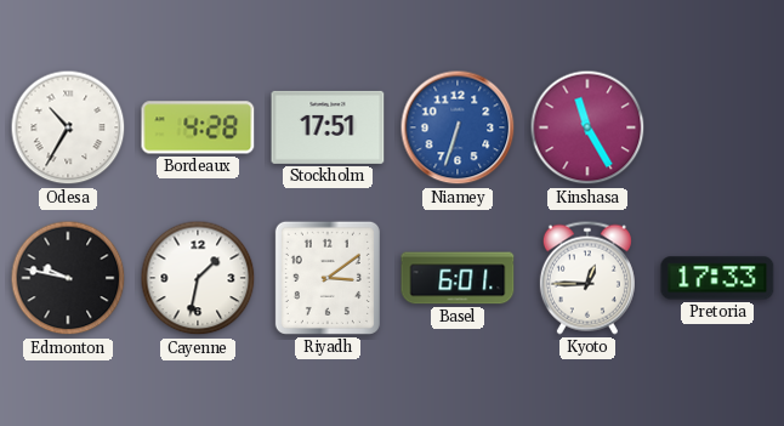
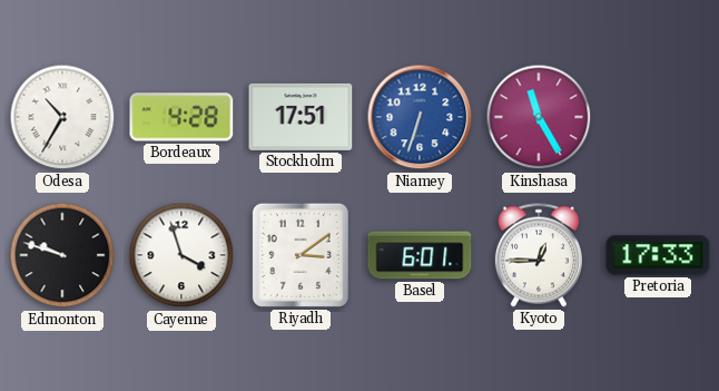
Edmonton: 9:47 -> 9:48 (62, 255)
Cayenne: 1:32 -> 3:57 (181, 255)
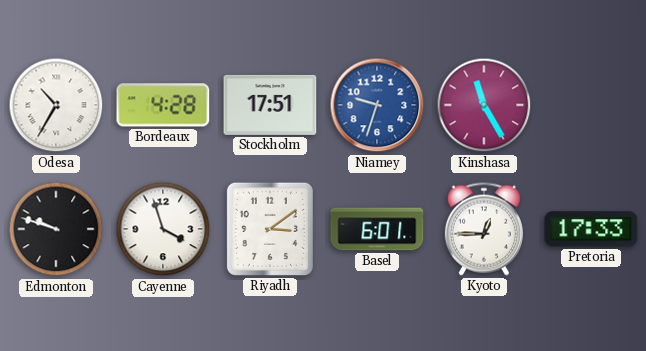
Niamey: 6:33 -> 9:33 (377, 105)
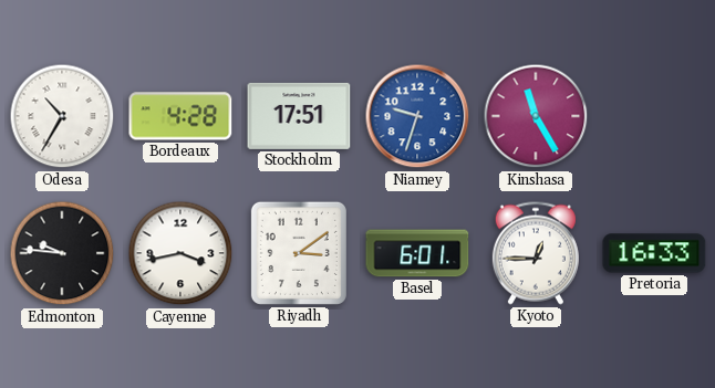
Edmonton: 9:48 -> 9:46 (62, 253)
Cayenne: 3:57 -> 3:43 (180, 253)
Pretoria: 17:33 -> 16:33 (654, 253)
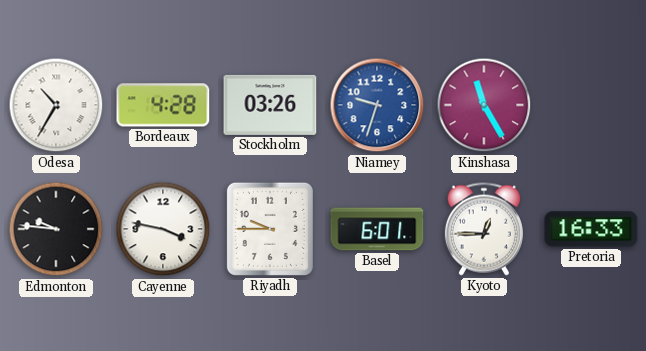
Stockholm: 17:51 -> 03:26 (270, 105)
Cayenne: 3:43 -> 3:47 (163, 229)
Riyadh: 3:09 -> 9:45 (270, 229)
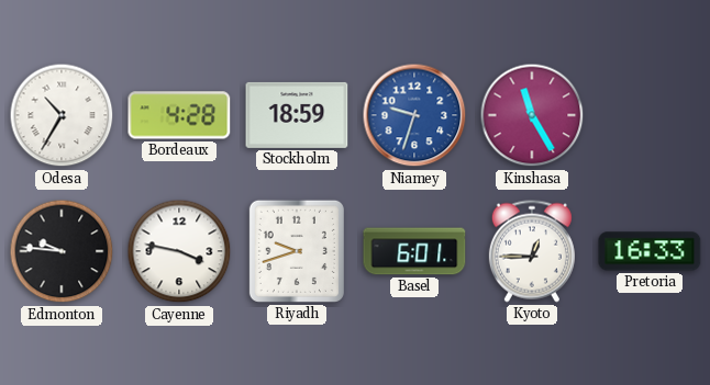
Stockholm: 03:26 -> 18:59 (297, 115)
Riyadh: 9:45 -> 9:42 (297, 251)
